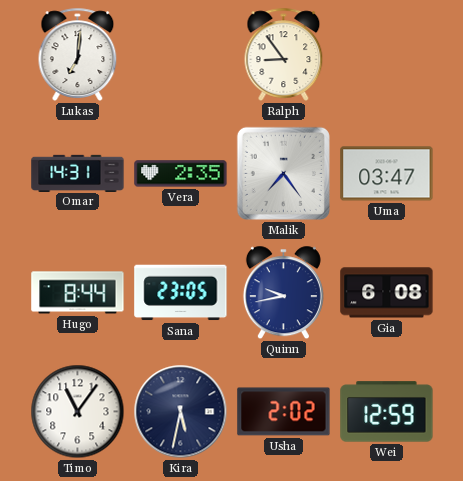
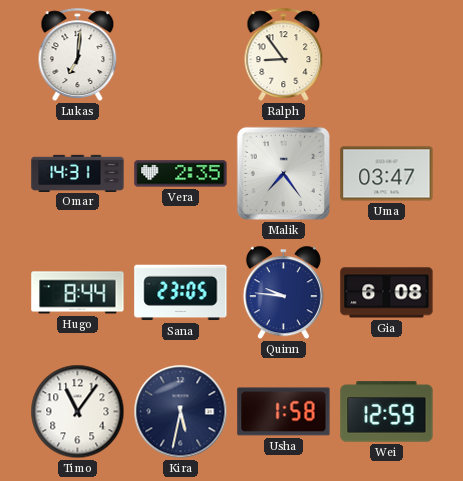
Quinn: 9:43 -> 9:46 (283, 293)
Usha: 2:02 -> 1:58 (284, 412)
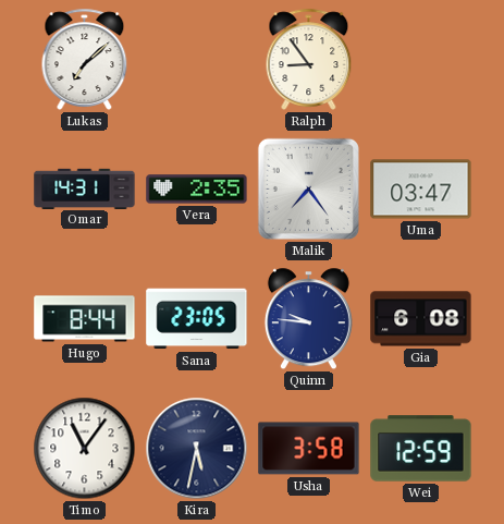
Lukas: 7:01 -> 7:08 (85, 59)
Usha: 1:58 -> 3:58 (309, 449)
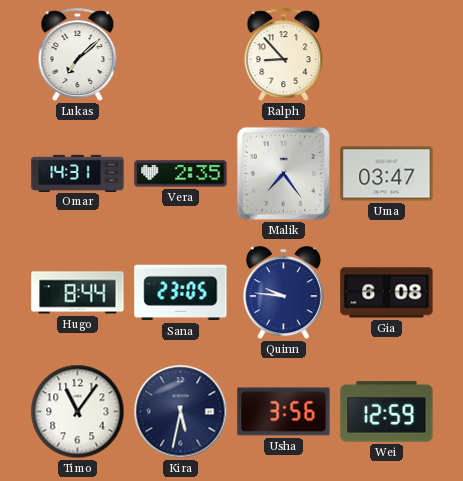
Ralph: 8:54 -> 8:53 (284, 54)
Usha: 3:58 -> 3:56 (284, 412)
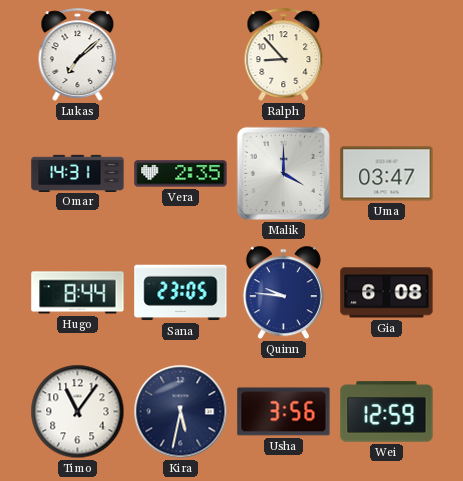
Malik: 7:24 -> 4:00 (283, 173)
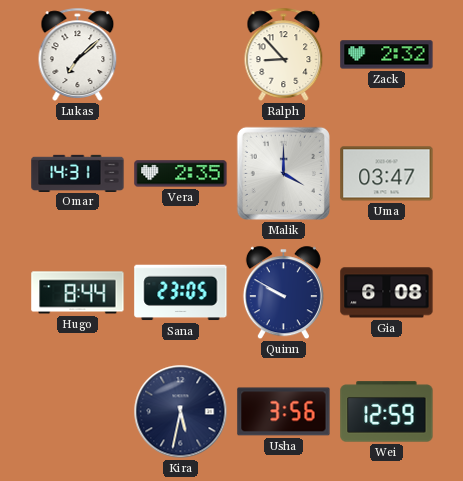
Zack: none -> 2:32 (387, 55)
Quinn: 9:46 -> 9:50 (283, 293)
Timo: 11:06 -> none (78, 412)
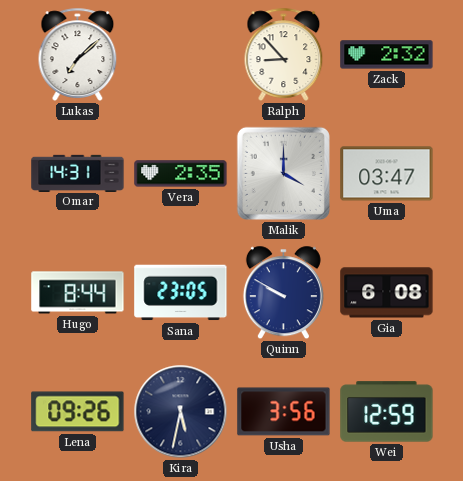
Lena: none -> 09:26 (78, 412)
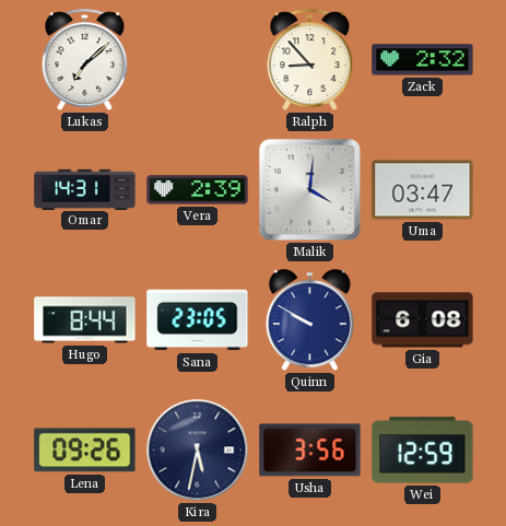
Vera: 2:35 -> 2:39 (198, 190)
Malik: 4:00 -> 4:01 (309, 189)
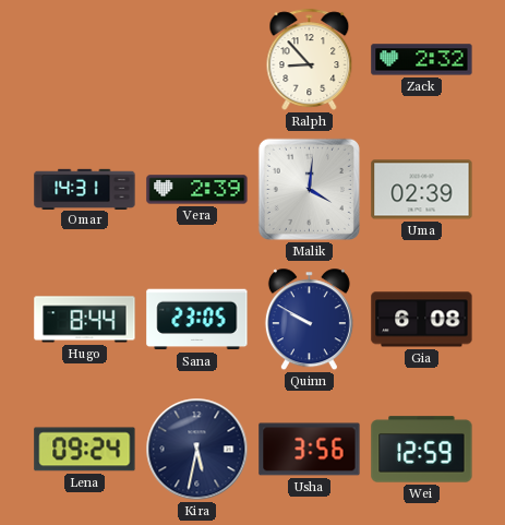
Lukas: 7:08 -> none (85, 59)
Uma: 03:47 -> 02:39 (422, 190)
Lena: 09:26 -> 09:24 (85, 450)
